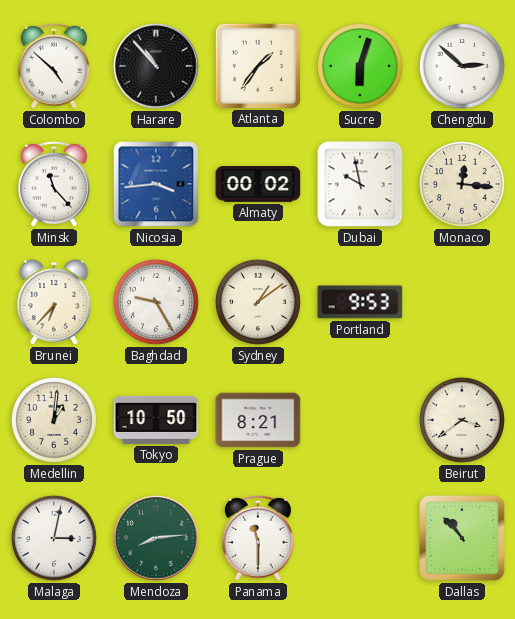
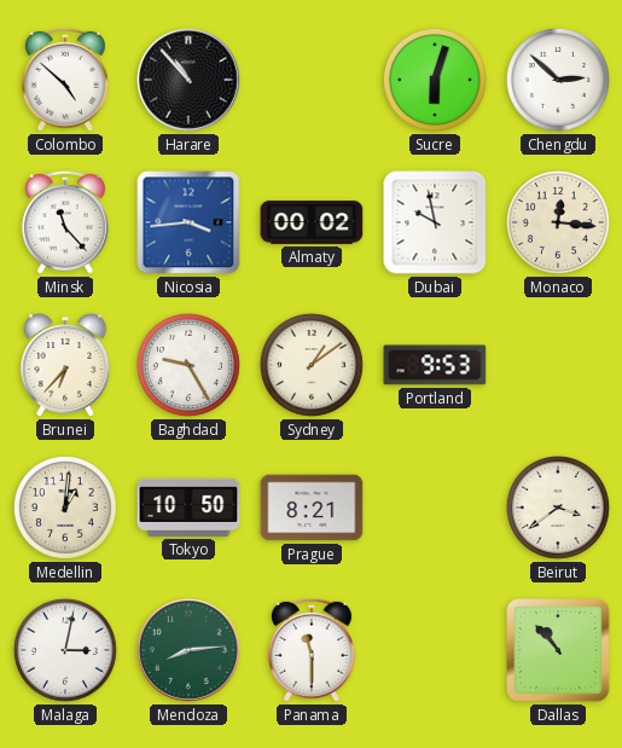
Atlanta: 1:36 -> none (257, 65)
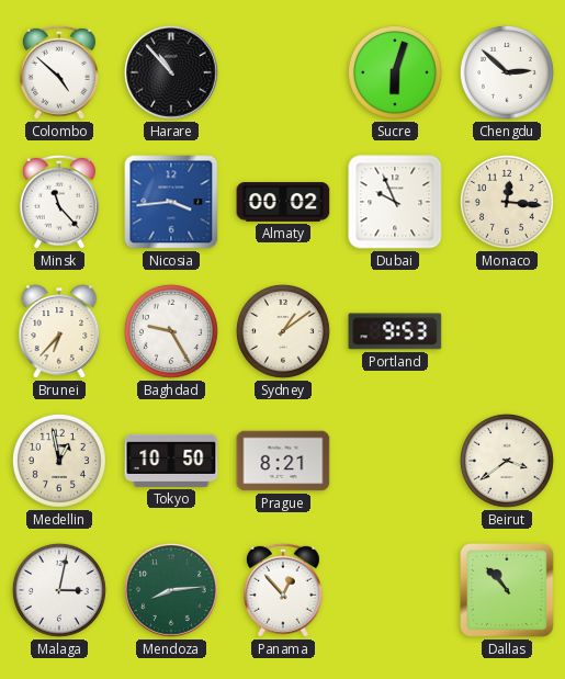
Dubai: 9:58 -> 9:56 (395, 202)
Medellin: 1:01 -> 12:58 (59, 461)
Panama: 11:30 -> 12:53 (283, 590)
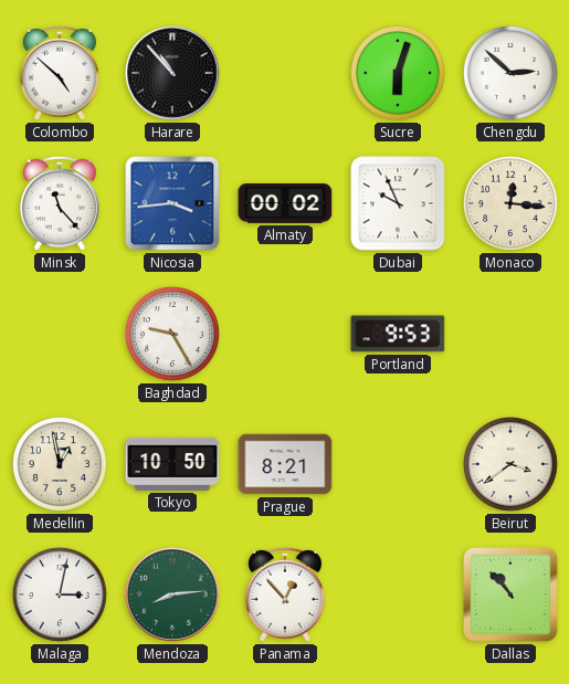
Brunei: 6:37 -> none (59, 331)
Sydney: 1:09 -> none (283, 331)
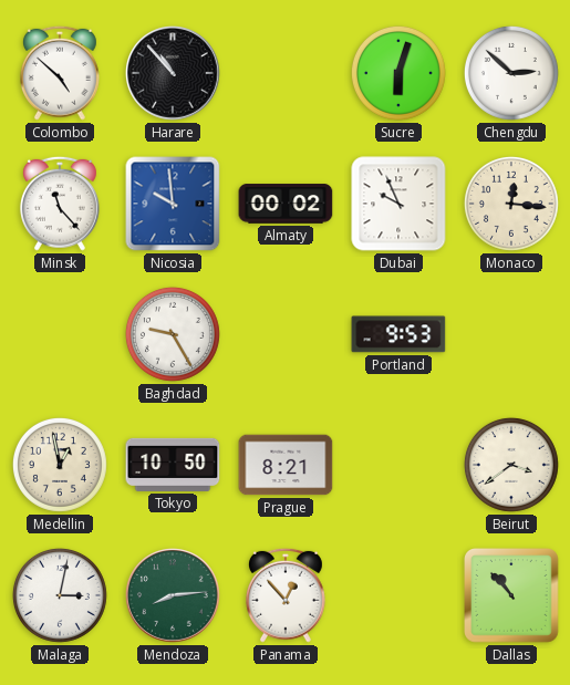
Nicosia: 3:44 -> 9:59 (173, 204)
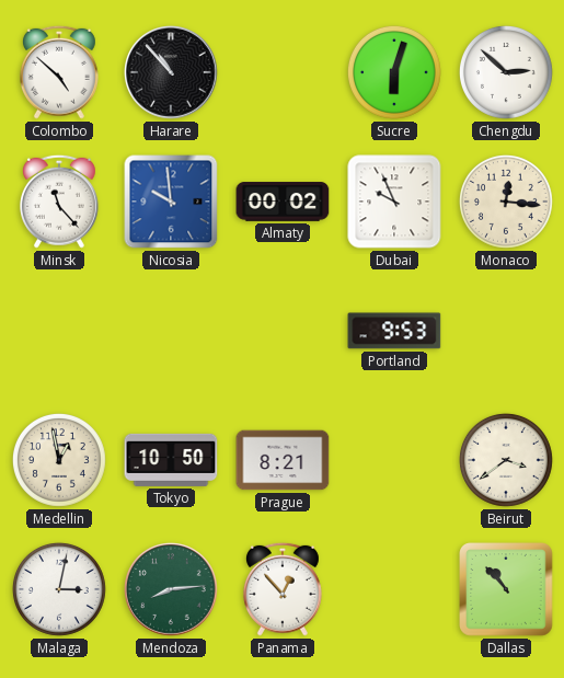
Baghdad: 9:25 -> none (173, 334)
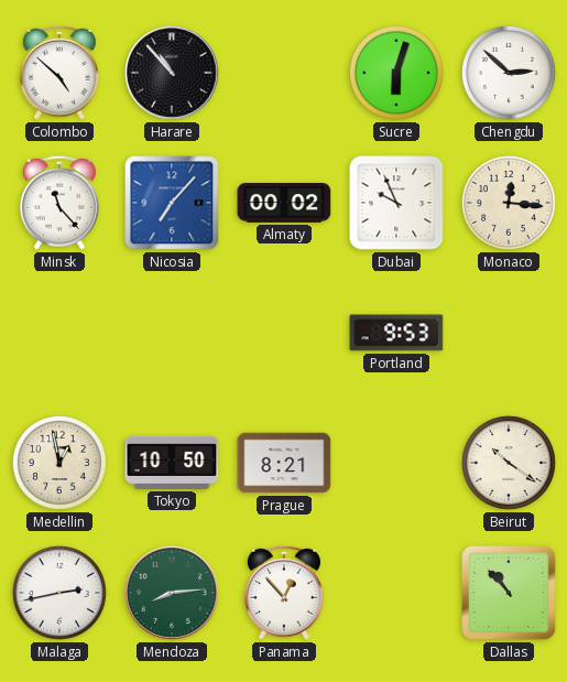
Nicosia: 9:59 -> 7:07 (172, 203)
Beirut: 3:39 -> 10:21 (509, 463)
Malaga: 3:02 -> 2:43 (59, 593)
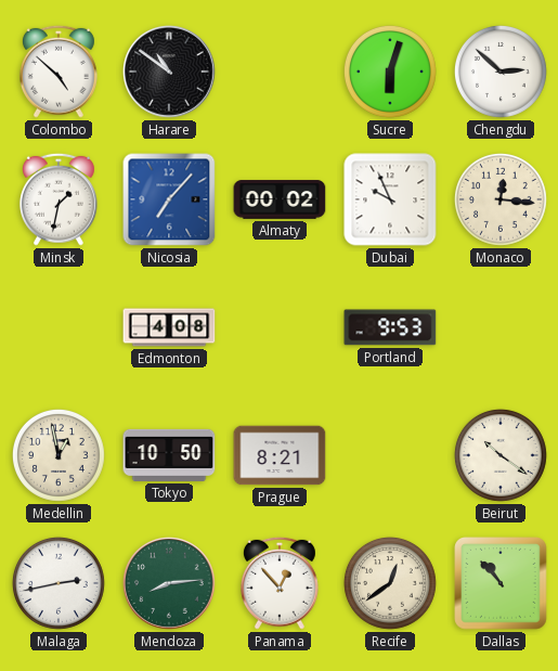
Harare: 10:53 -> 10:51 (170, 73)
Minsk: 11:23 -> 1:32 (59, 199)
Edmonton: none -> 4:08 (169, 327)
Recife: none -> 12:39 (390, 583)
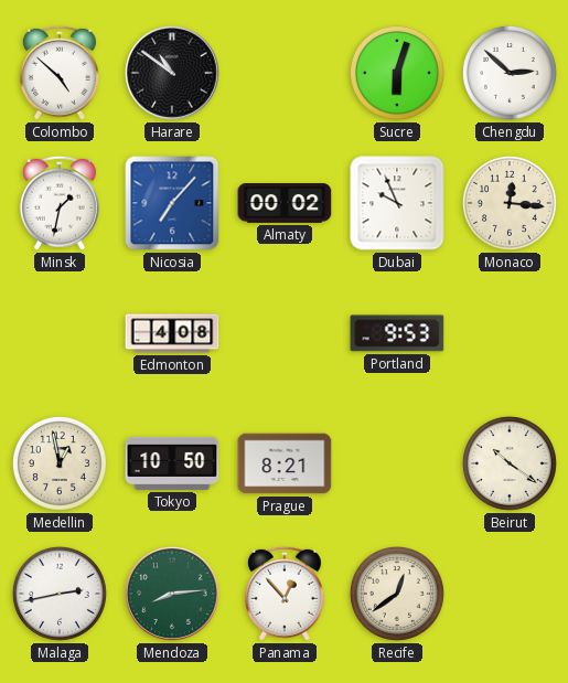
Dallas: 10:53 -> none (501, 583)
